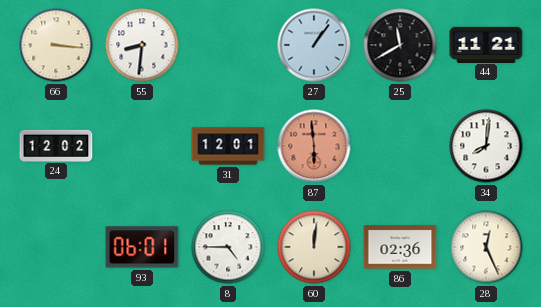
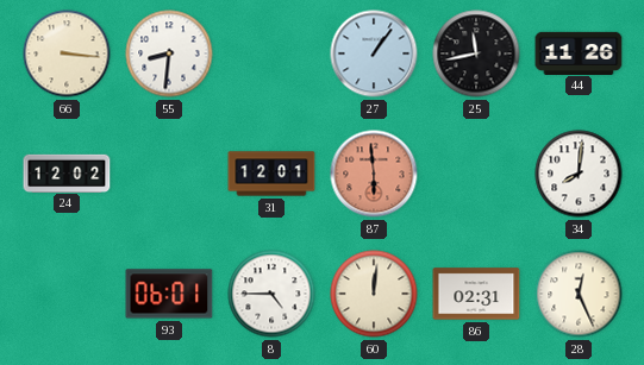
25: 11:40 -> 11:43 (476, 54)
44: 11:21 -> 11:26 (579, 52)
86: 02:36 -> 02:31 (476, 294)
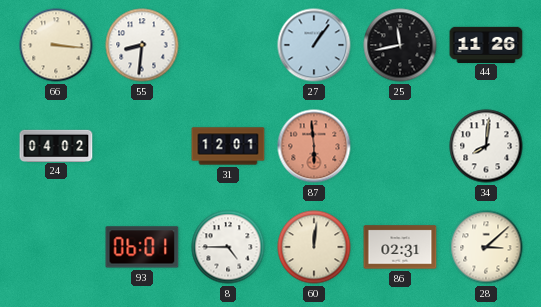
24: 12:02 -> 04:02 (56, 145)
28: 12:26 -> 3:08 (486, 247)
